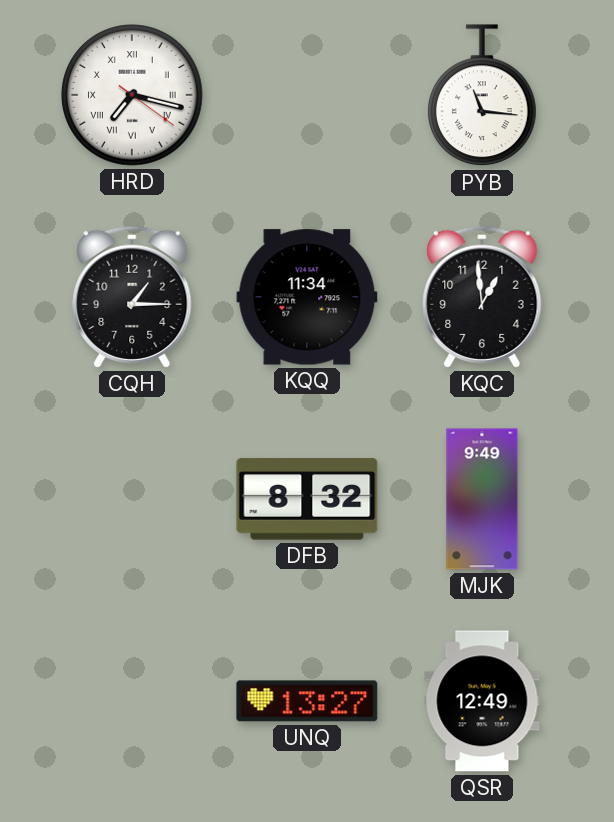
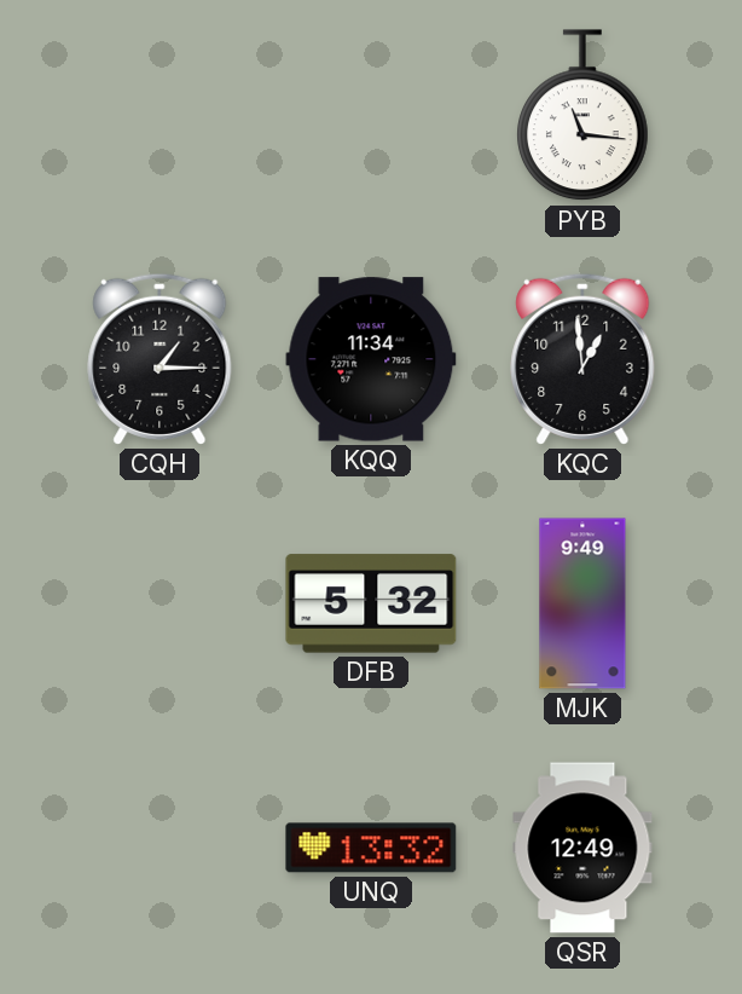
HRD: 7:17 -> none (132, 95)
DFB: 8:32 -> 5:32 (371, 603)
UNQ: 13:27 -> 13:32 (371, 848)
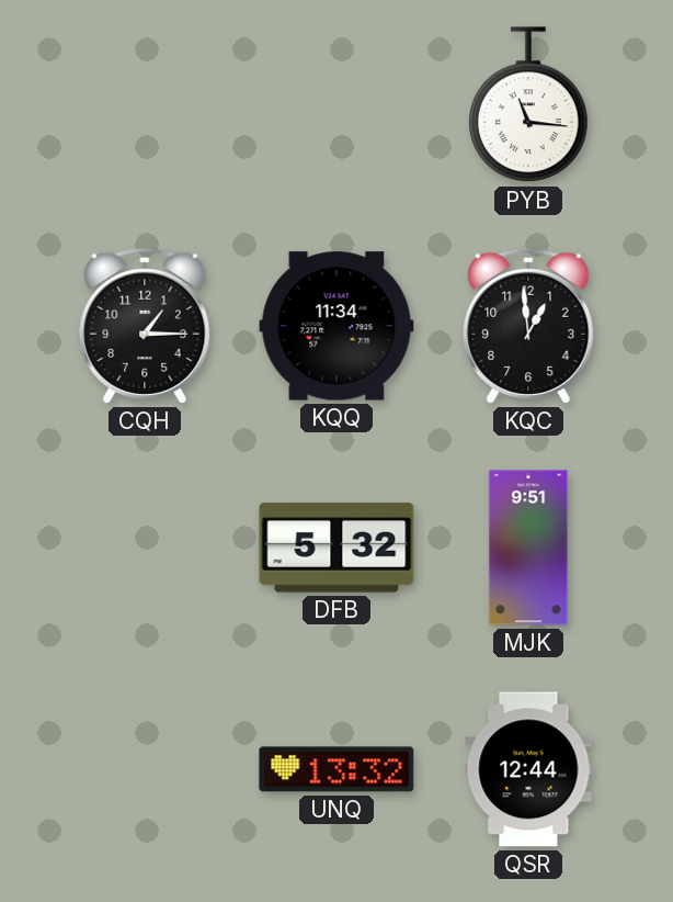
MJK: 9:49 -> 9:51 (528, 548)
QSR: 12:49 -> 12:44 (528, 769)
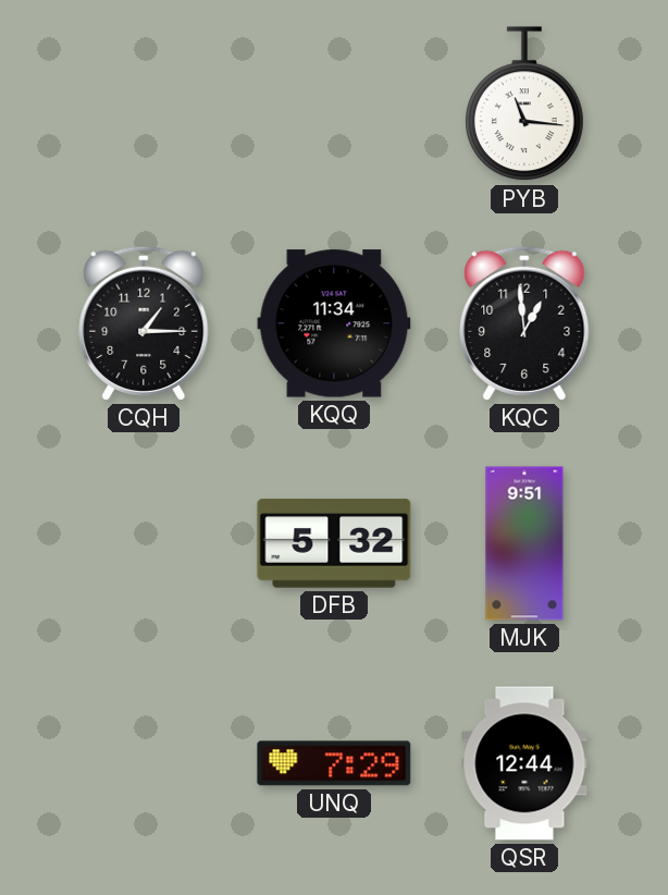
UNQ: 13:32 -> 7:29 (334, 763)
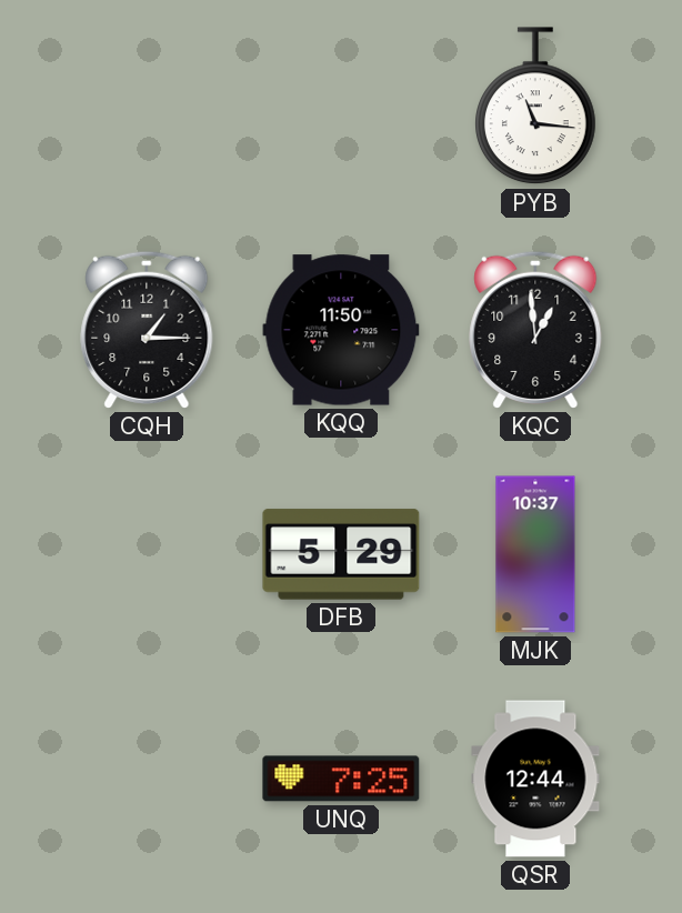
KQQ: 11:34 -> 11:50 (341, 330)
DFB: 5:32 -> 5:29 (341, 554)
MJK: 9:51 -> 10:37 (535, 554)
UNQ: 7:29 -> 7:25 (341, 779)
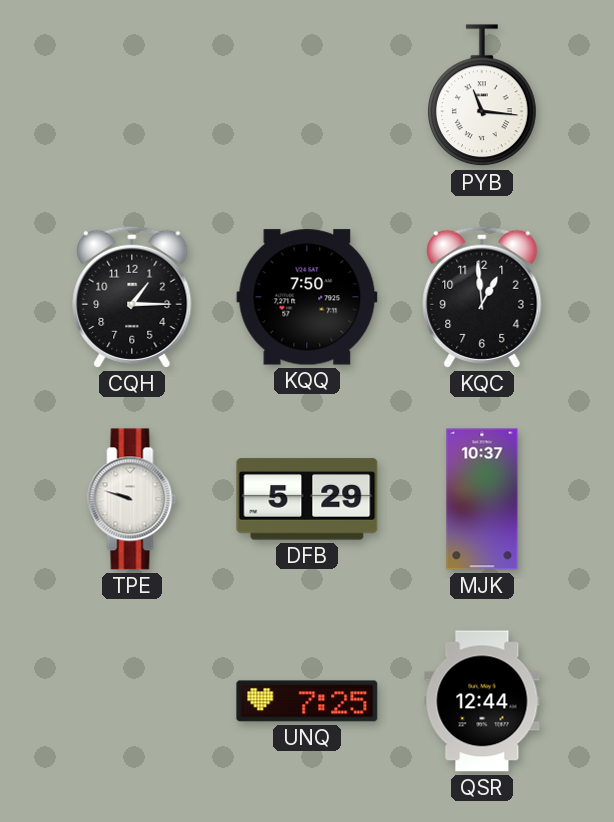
KQQ: 11:50 -> 7:50 (307, 297)
TPE: none -> 9:48 (132, 499)
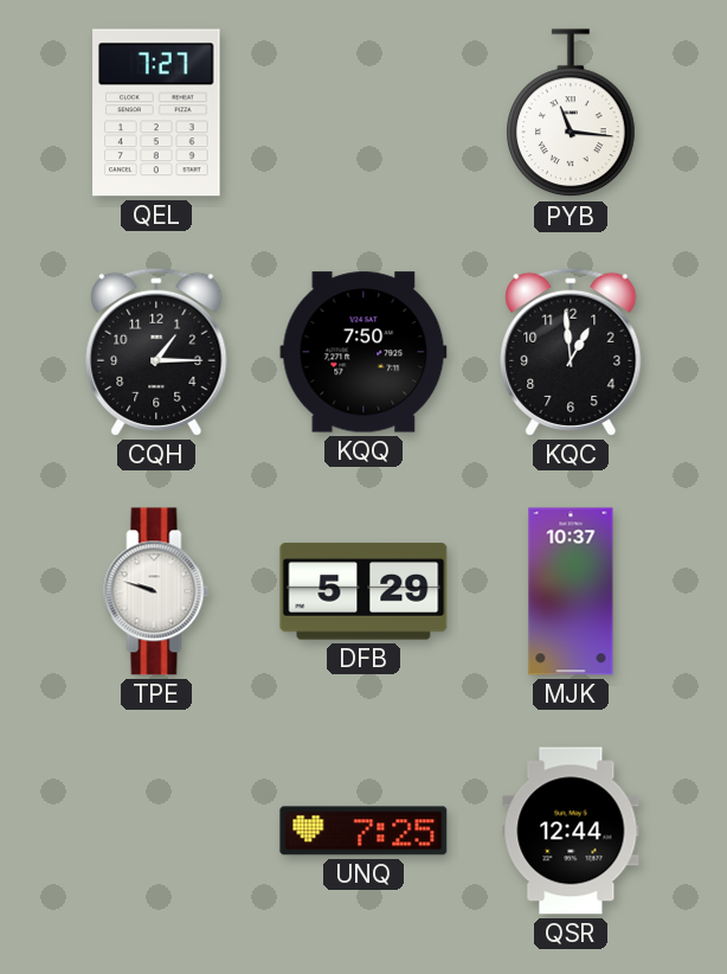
QEL: none -> 7:27 (156, 113)
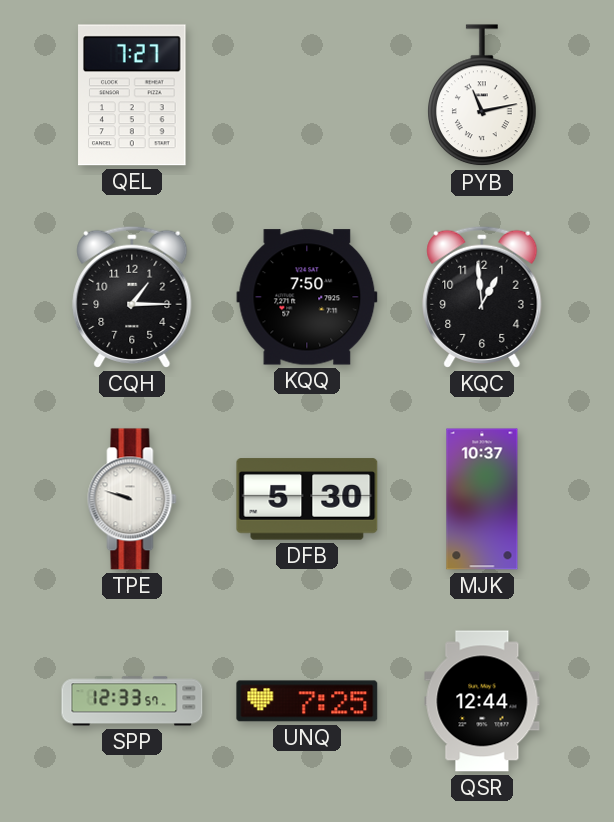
PYB: 11:16 -> 11:13 (483, 96)
DFB: 5:29 -> 5:30 (307, 499)
SPP: none -> 12:33 (132, 701)
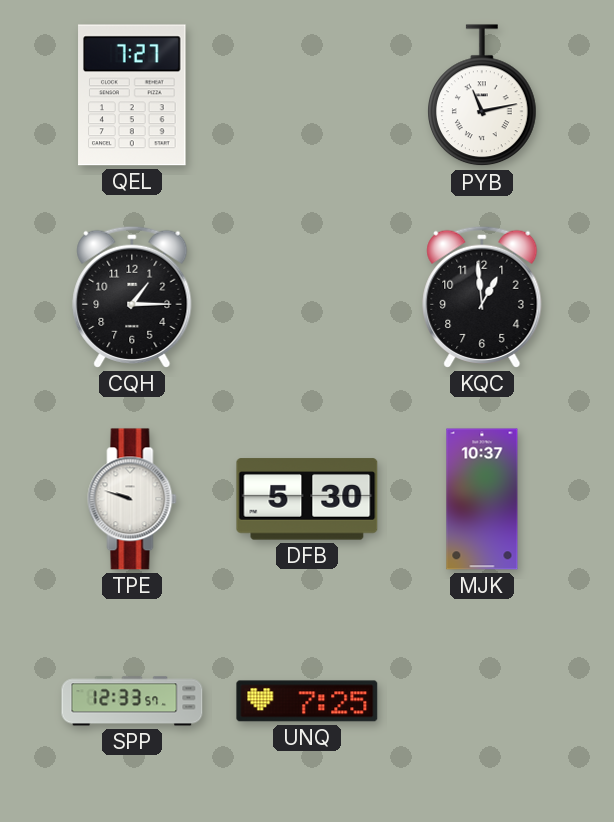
KQQ: 7:50 -> none (307, 297)
QSR: 12:44 -> none (482, 701)
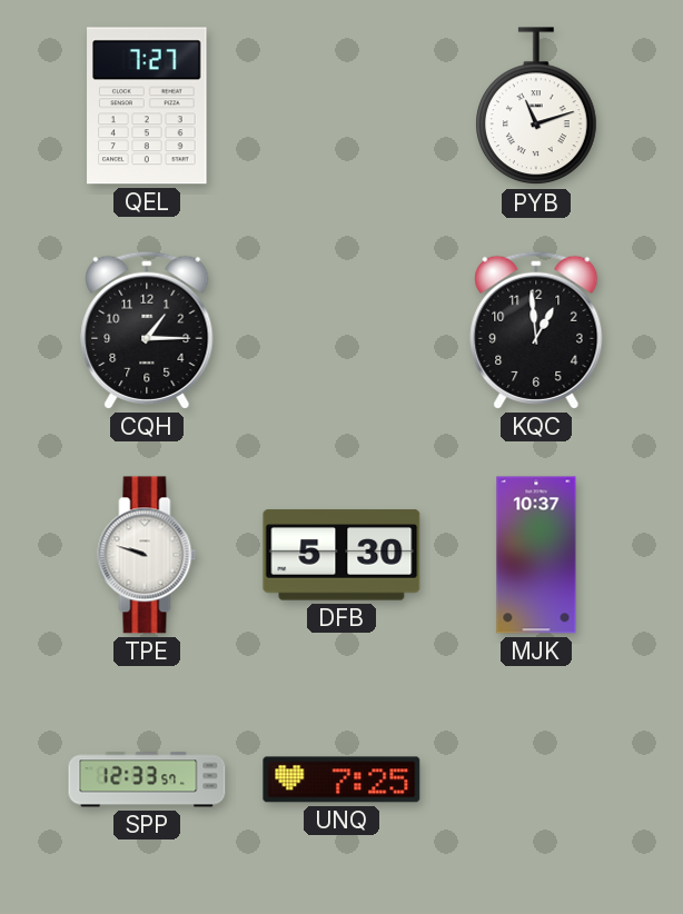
PYB: 11:13 -> 11:12 (537, 107)
